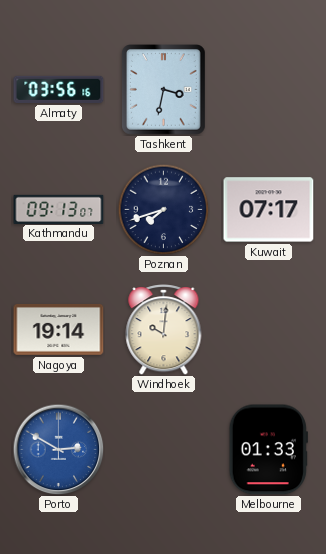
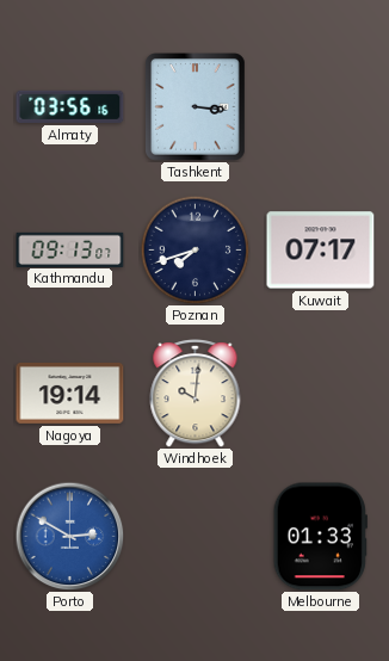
Tashkent: 3:32 -> 3:16 (196, 107)
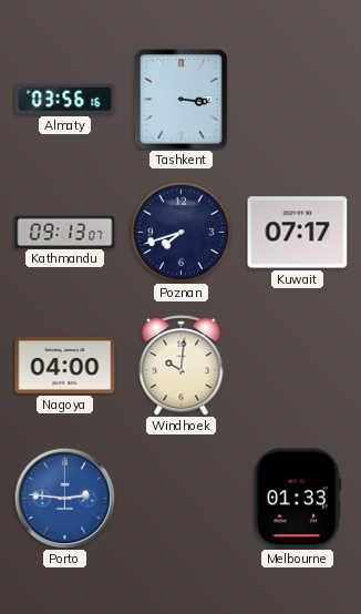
Nagoya: 19:14 -> 04:00 (65, 366)
Porto: 2:50 -> 2:46 (64, 498)
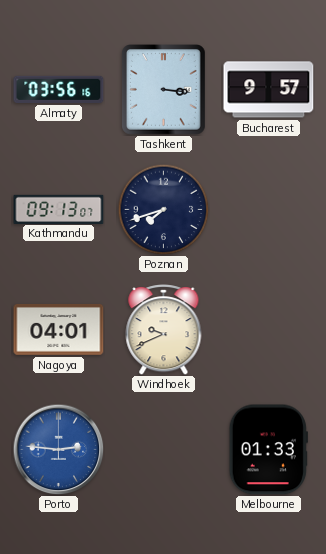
Bucharest: none -> 9:57 (269, 90)
Kuwait: 07:17 -> none (298, 233)
Nagoya: 04:00 -> 04:01 (59, 330)
Windhoek: 10:01 -> 9:41 (164, 330)
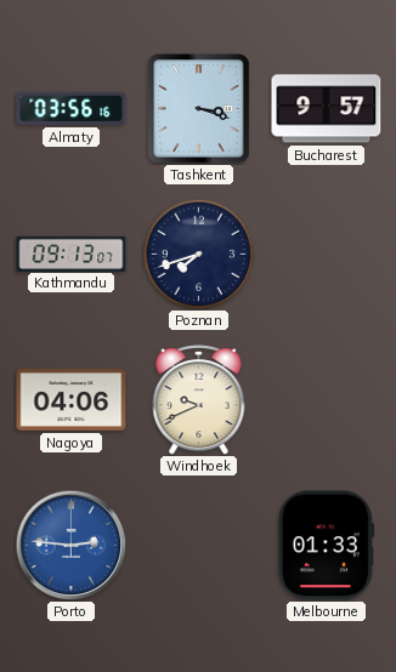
Tashkent: 3:16 -> 3:18 (199, 109)
Nagoya: 04:01 -> 04:06 (72, 400)
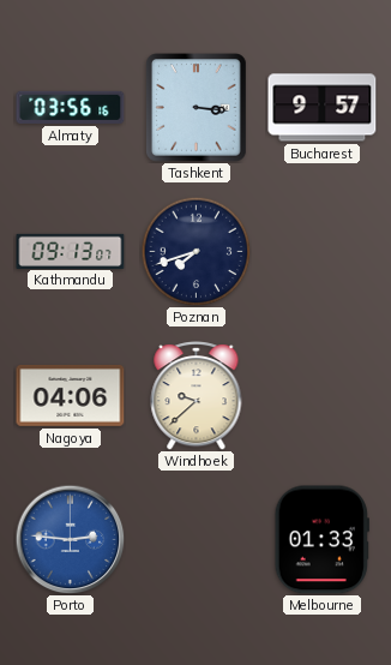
Tashkent: 3:18 -> 3:16 (197, 108)
Windhoek: 9:41 -> 9:38 (197, 396)
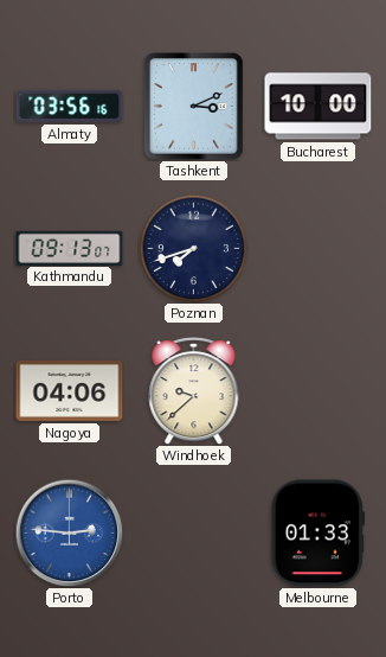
Tashkent: 3:16 -> 3:11 (194, 107)
Bucharest: 9:57 -> 10:00 (319, 107)
